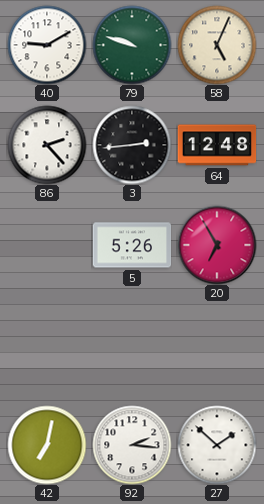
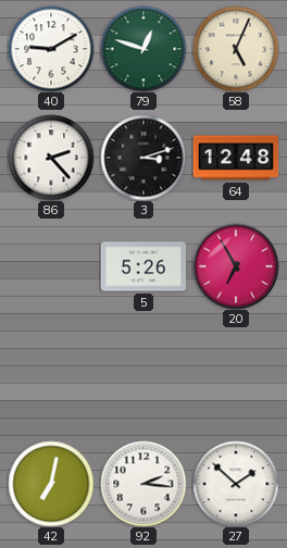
79: 9:48 -> 12:48 (143, 49)
3: 2:44 -> 3:12 (143, 158)
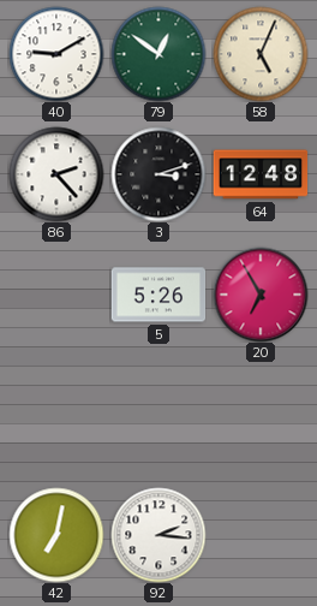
79: 12:48 -> 12:51 (158, 54)
27: 1:52 -> none (236, 484)
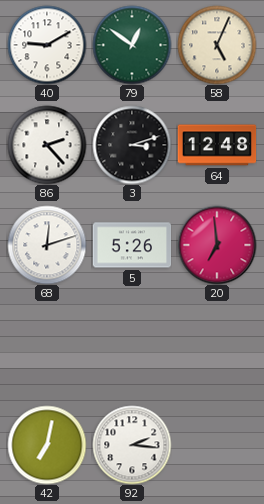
68: none -> 12:12 (47, 245)
20: 6:55 -> 6:59 (217, 245)
